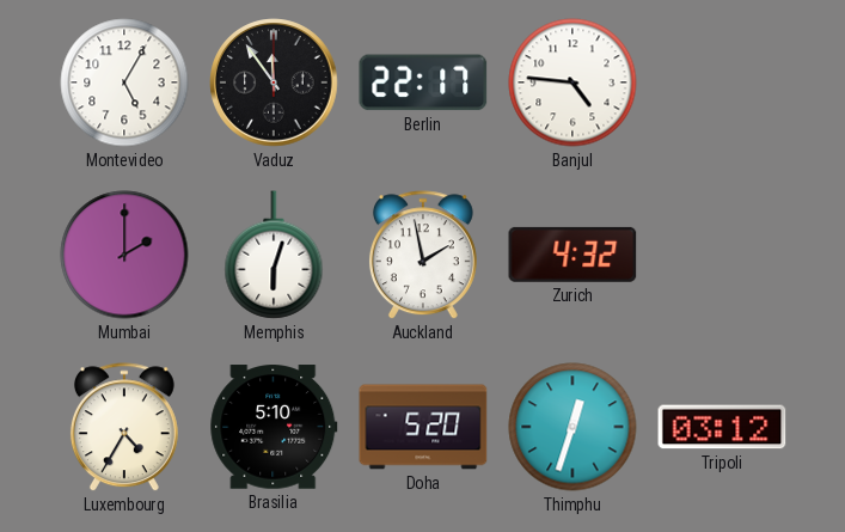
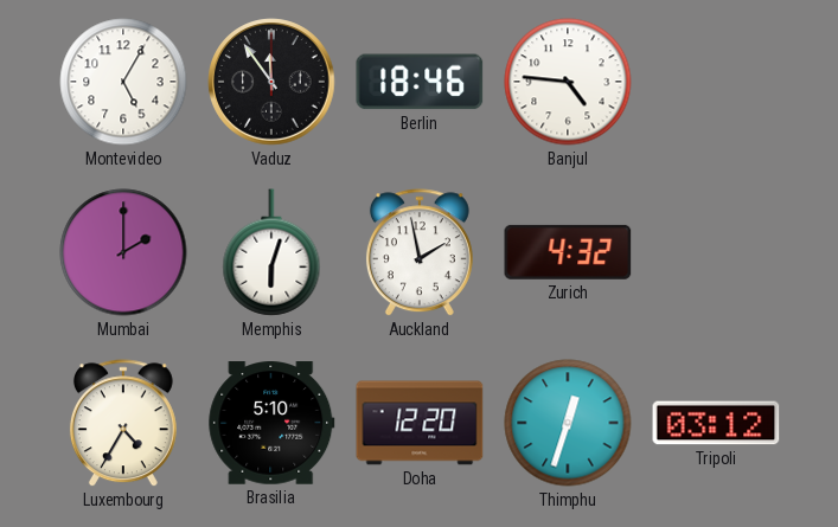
Berlin: 22:17 -> 18:46 (420, 82)
Doha: 5:20 -> 12:20 (420, 423)
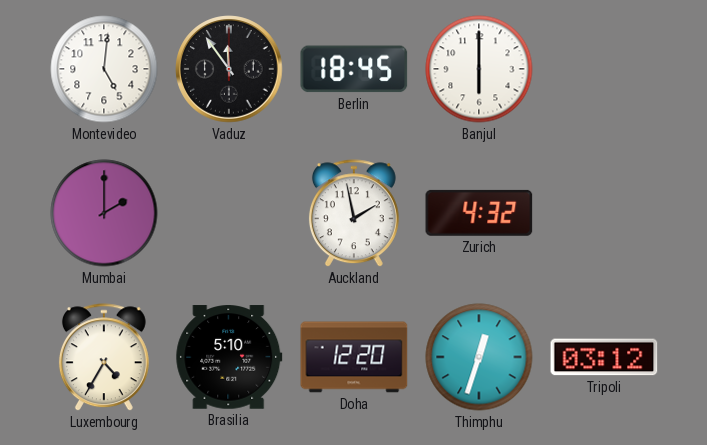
Montevideo: 5:05 -> 5:01 (104, 69)
Berlin: 18:46 -> 18:45 (354, 69)
Banjul: 4:46 -> 6:00 (479, 69)
Memphis: 6:03 -> none (271, 252)
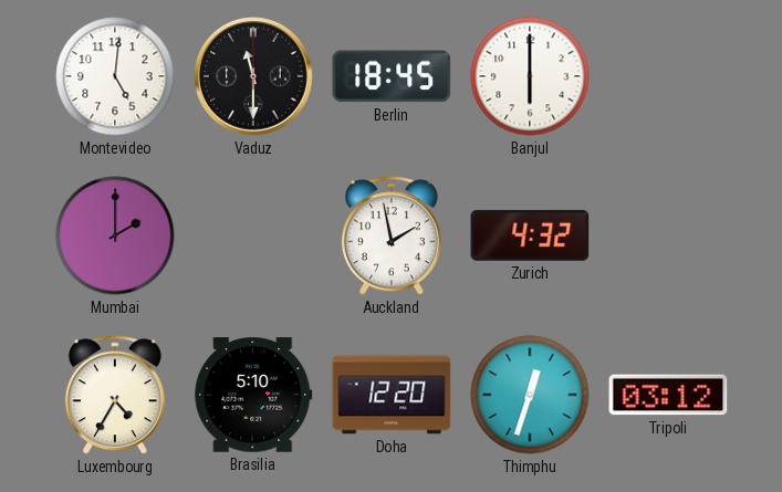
Vaduz: 11:54 -> 11:30 (253, 76)
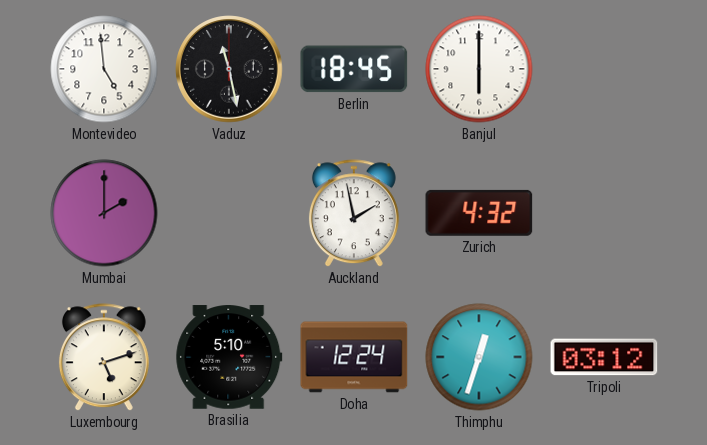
Montevideo: 5:01 -> 4:59 (104, 69)
Vaduz: 11:30 -> 11:28 (229, 69)
Luxembourg: 4:35 -> 5:12 (104, 358)
Doha: 12:20 -> 12:24 (354, 357)
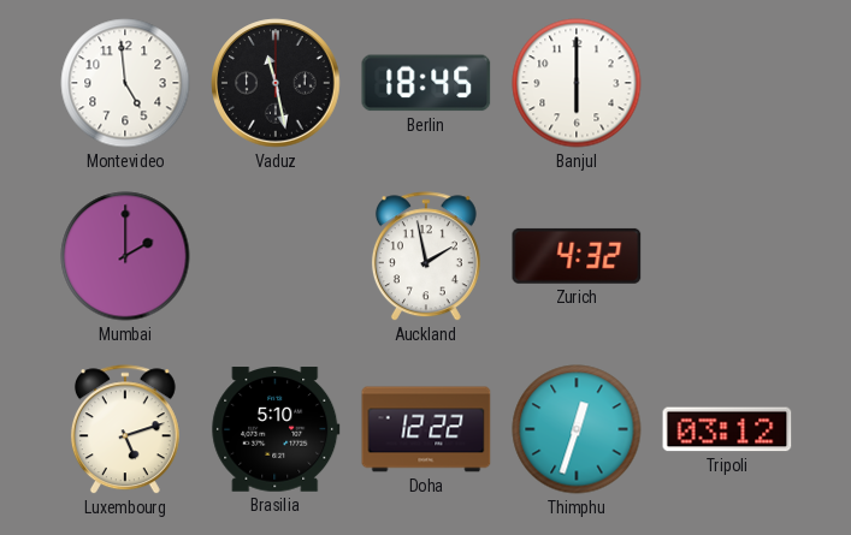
Doha: 12:24 -> 12:22 (426, 429)
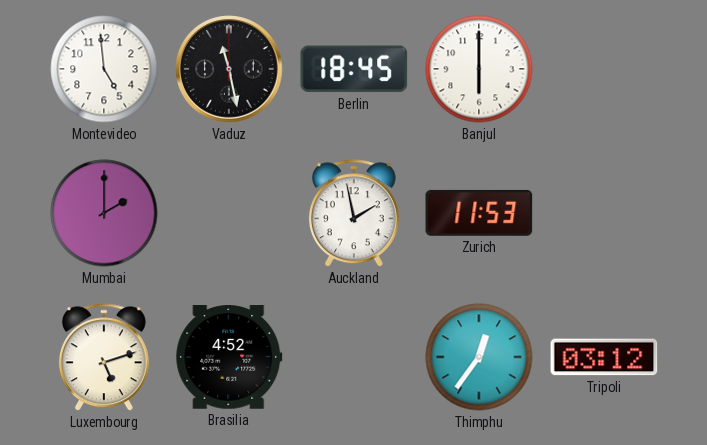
Zurich: 4:32 -> 11:53 (479, 213)
Brasilia: 5:10 -> 4:52 (229, 357)
Doha: 12:22 -> none (426, 429)
Thimphu: 12:33 -> 12:36 (479, 357)
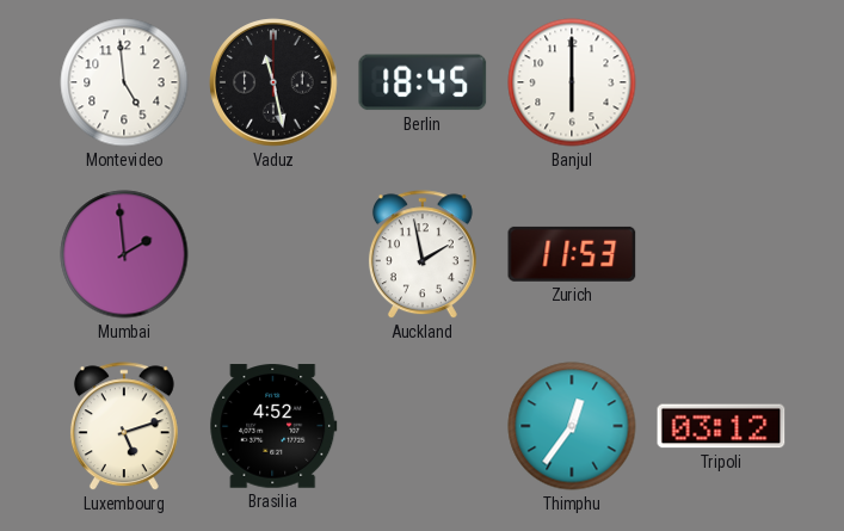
Mumbai: 2:00 -> 1:59 (124, 254)
